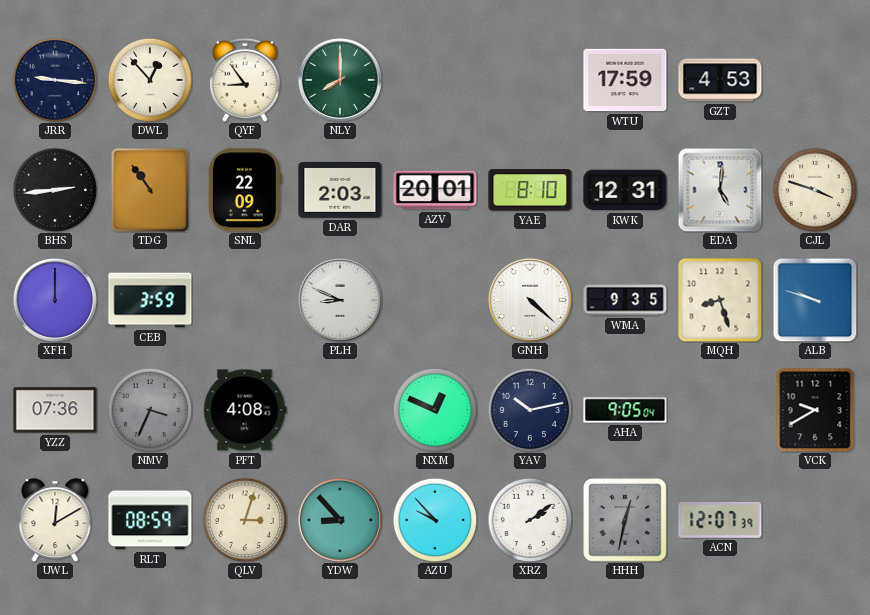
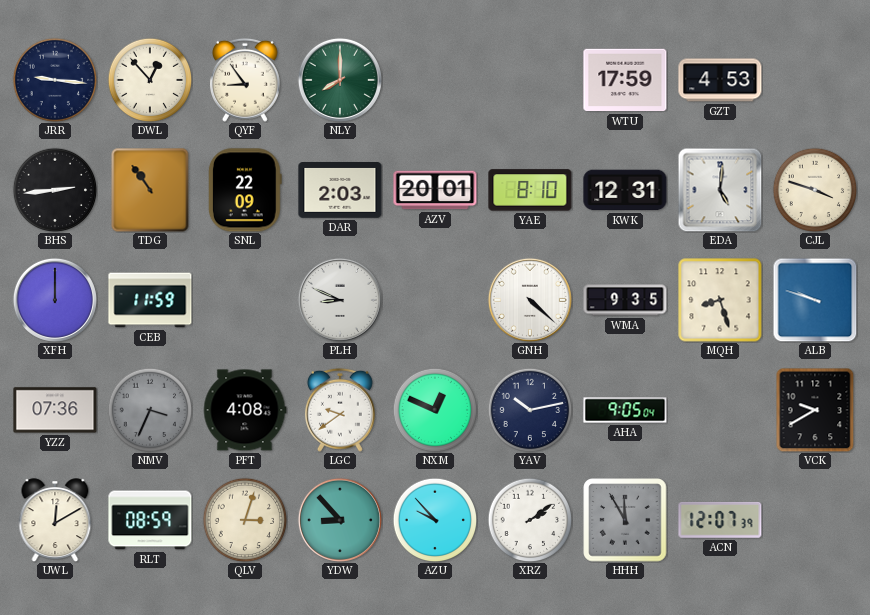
CEB: 3:59 -> 11:59 (150, 300)
LGC: none -> 9:39 (340, 410)
HHH: 12:32 -> 11:55 (625, 520)
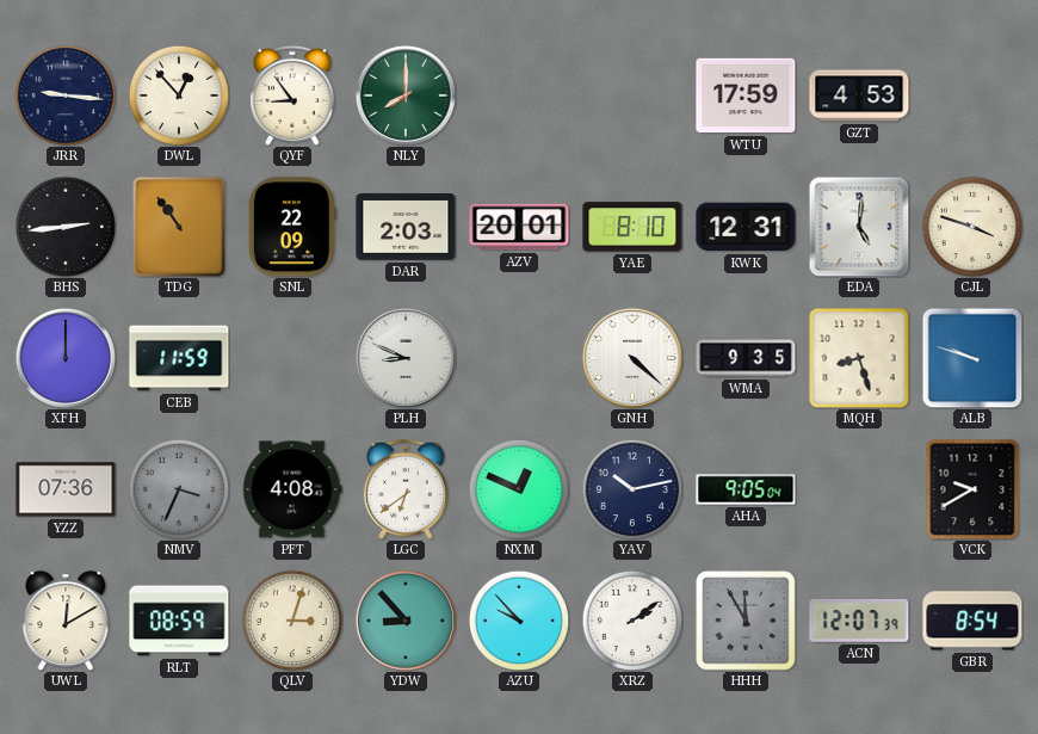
LGC: 9:39 -> 6:39 (406, 489)
GBR: none -> 8:54 (972, 621)
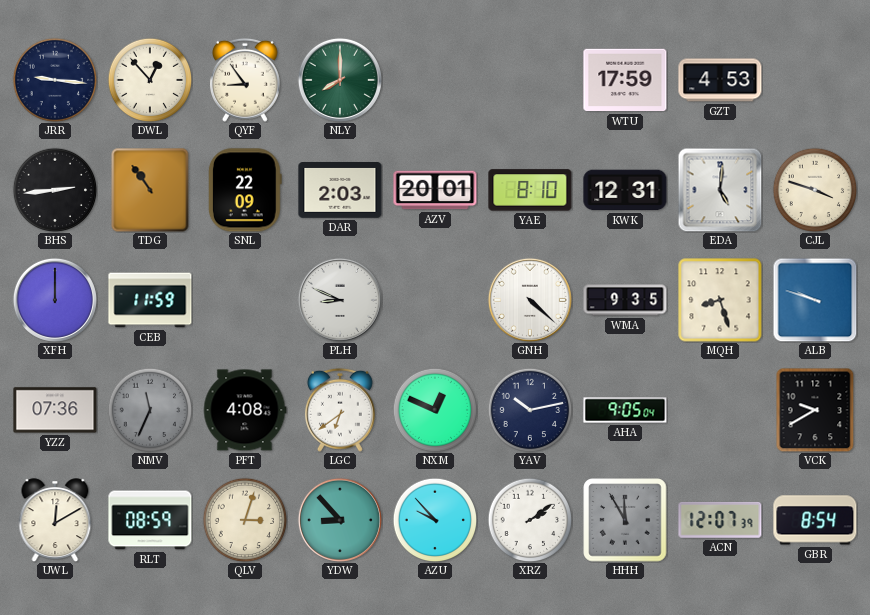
NMV: 3:34 -> 11:34 (150, 410)
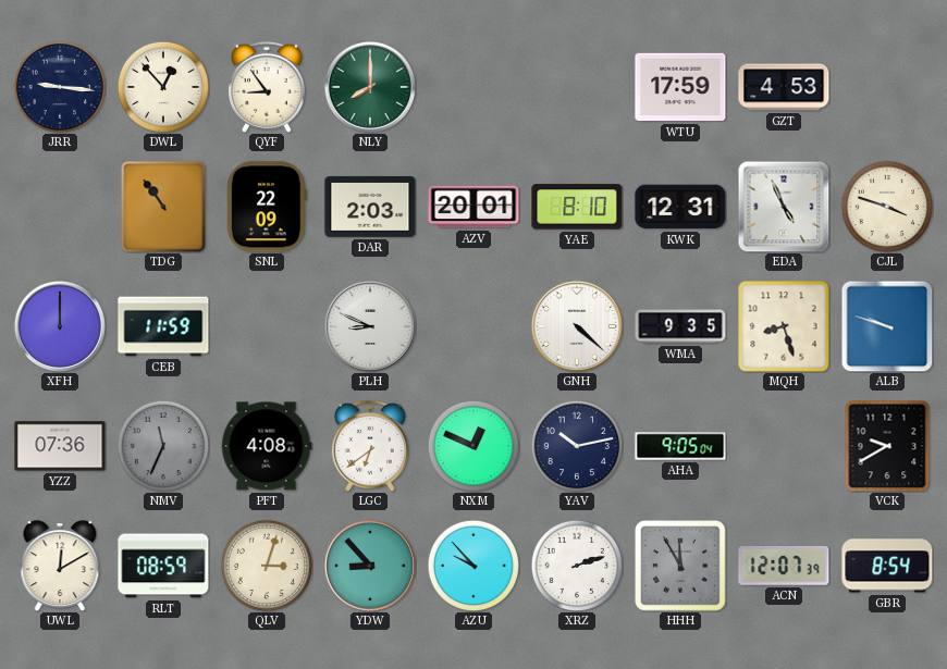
BHS: 2:44 -> none (55, 190)
EDA: 5:01 -> 4:56 (784, 207)
XRZ: 2:09 -> 2:12 (577, 566)
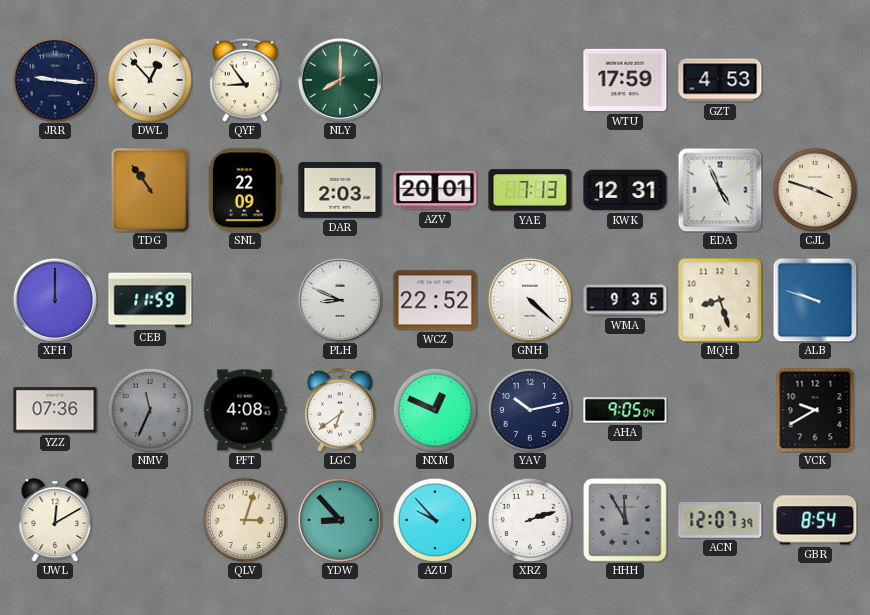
YAE: 8:10 -> 7:13 (530, 190)
WCZ: none -> 22:52 (435, 300)
RLT: 08:59 -> none (163, 566)
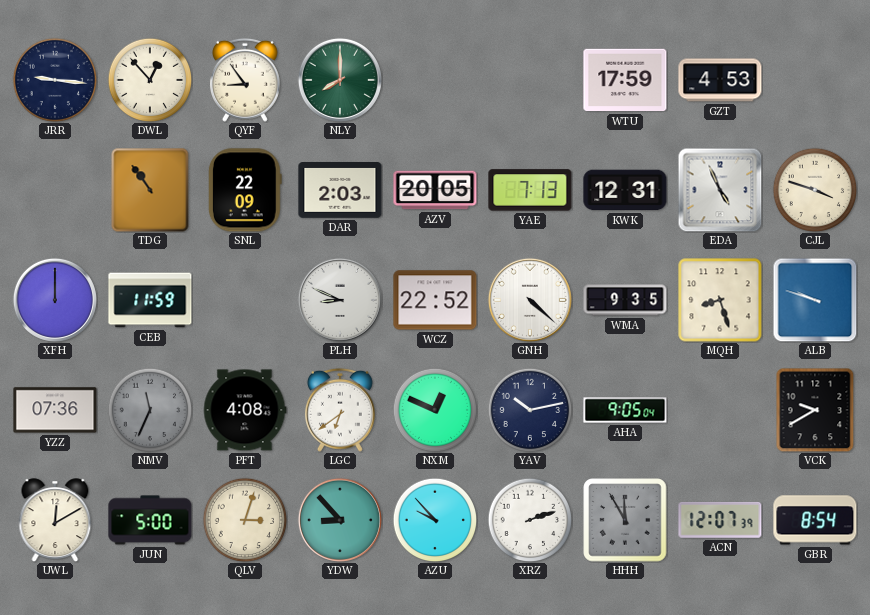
AZV: 20:01 -> 20:05 (435, 190)
JUN: none -> 5:00 (150, 520)
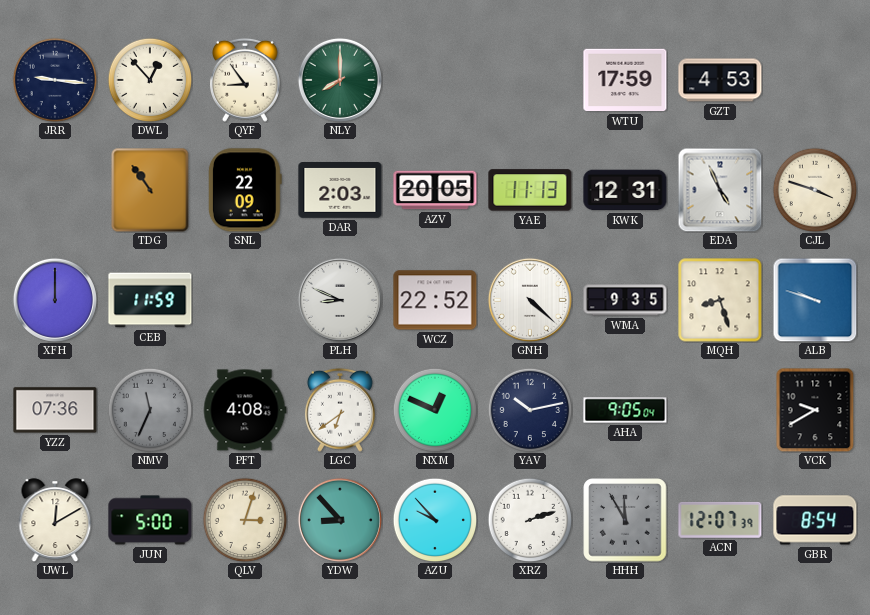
YAE: 7:13 -> 11:13 (530, 190)
